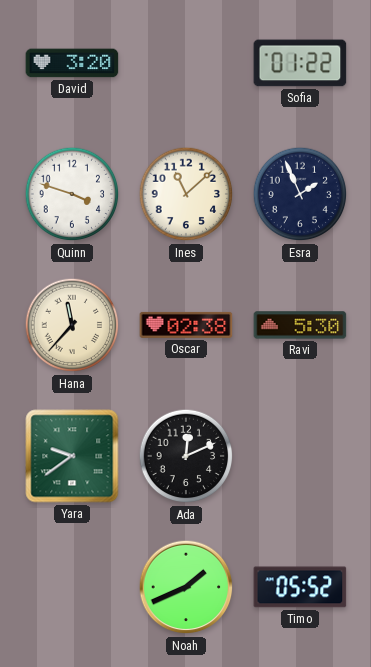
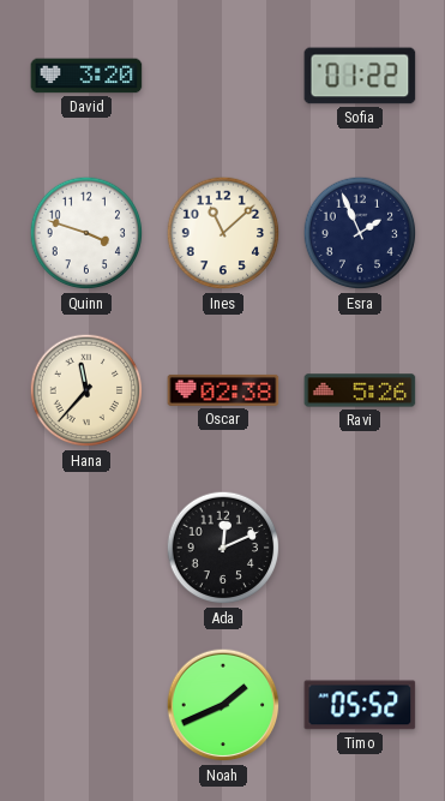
Ravi: 5:30 -> 5:26 (360, 390)
Yara: 9:39 -> none (72, 456)
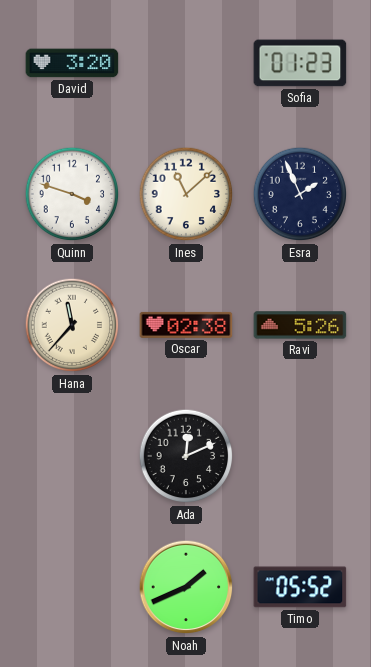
Sofia: 01:22 -> 01:23 (300, 63)
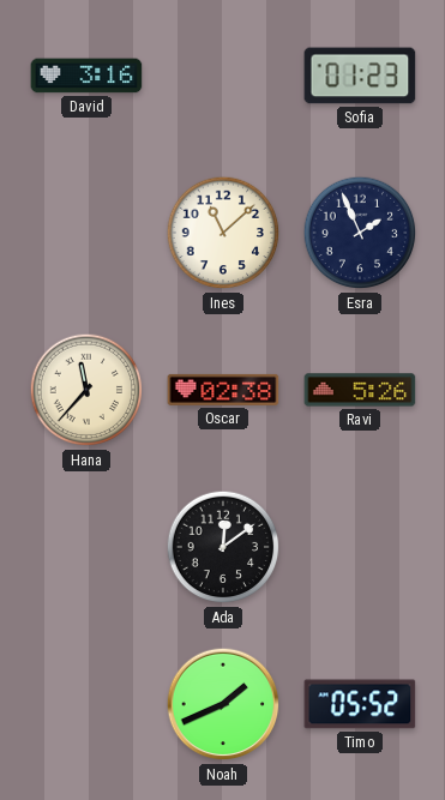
David: 3:20 -> 3:16 (86, 76)
Quinn: 3:48 -> none (72, 194)
Ada: 12:11 -> 12:09 (223, 547)
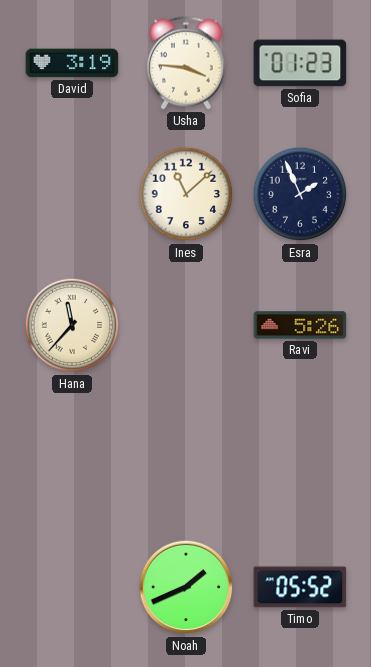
David: 3:16 -> 3:19 (72, 63)
Usha: none -> 3:46 (186, 63)
Oscar: 02:38 -> none (223, 390)
Ada: 12:09 -> none (223, 547)
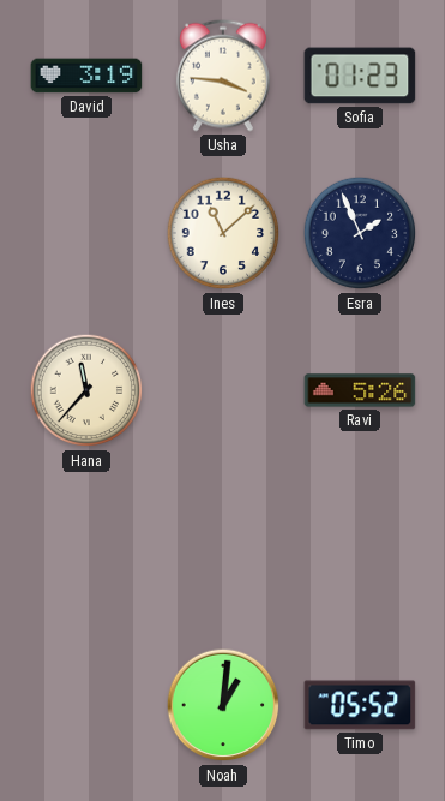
Noah: 1:41 -> 1:01 (223, 705)
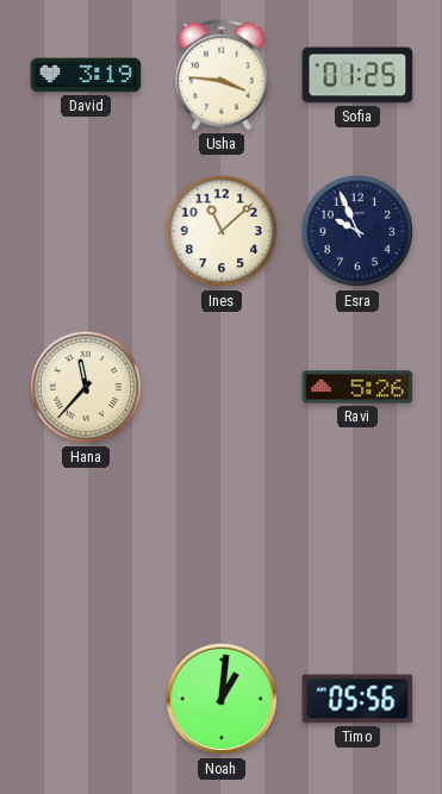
Sofia: 01:23 -> 01:25 (357, 75)
Esra: 1:56 -> 9:56 (357, 231)
Timo: 05:52 -> 05:56 (357, 699)
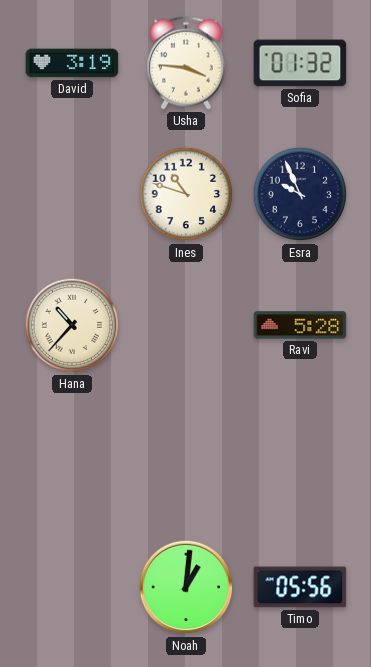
Sofia: 01:25 -> 01:32 (300, 63)
Ines: 11:08 -> 10:48 (186, 194)
Hana: 11:37 -> 10:37 (72, 325)
Ravi: 5:26 -> 5:28 (300, 325)
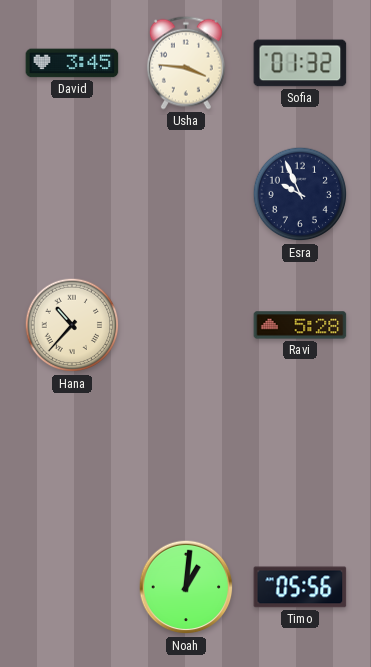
David: 3:19 -> 3:45 (72, 63)
Ines: 10:48 -> none (186, 194)
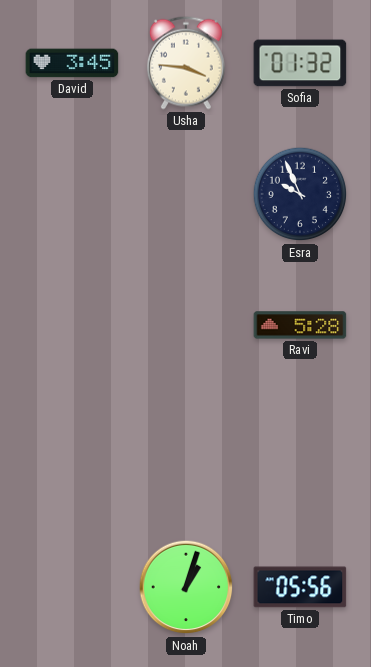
Hana: 10:37 -> none (72, 325)
Noah: 1:01 -> 1:03 (186, 587)
